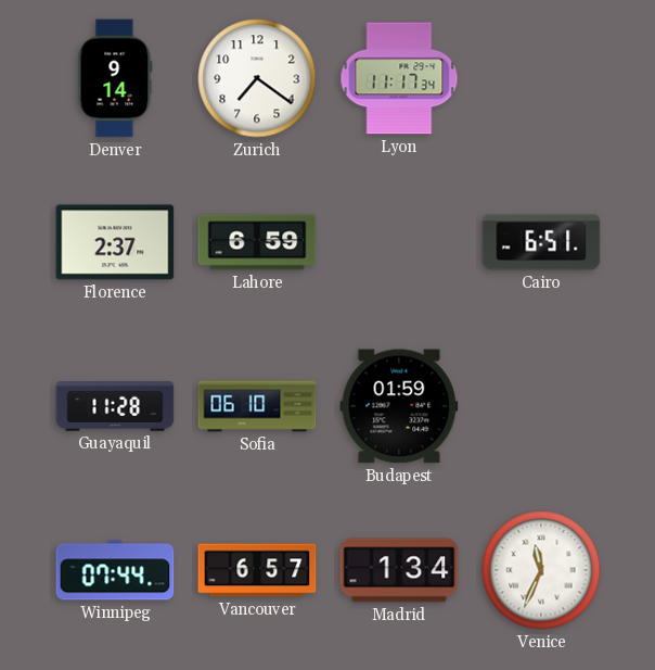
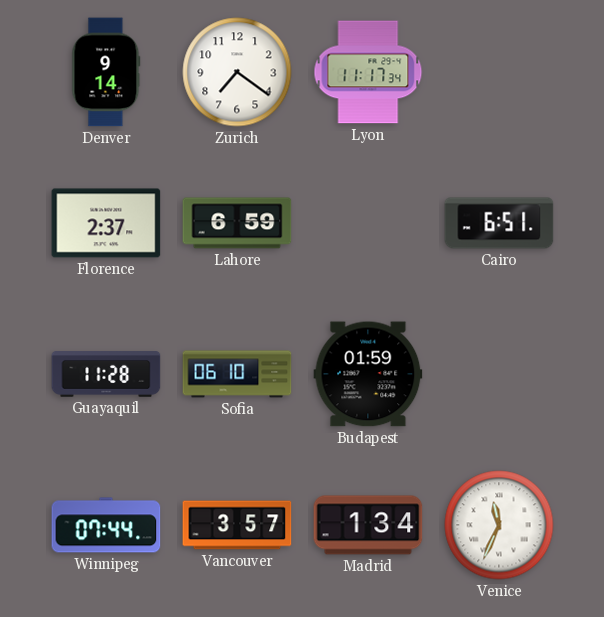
Vancouver: 6:57 -> 3:57 (237, 525)
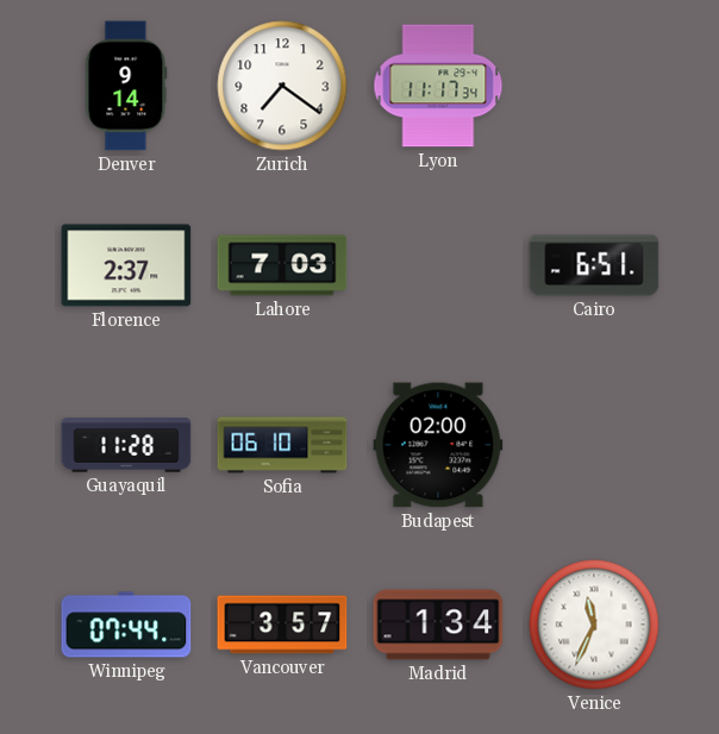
Lahore: 6:59 -> 7:03 (282, 265)
Budapest: 01:59 -> 02:00 (438, 445)
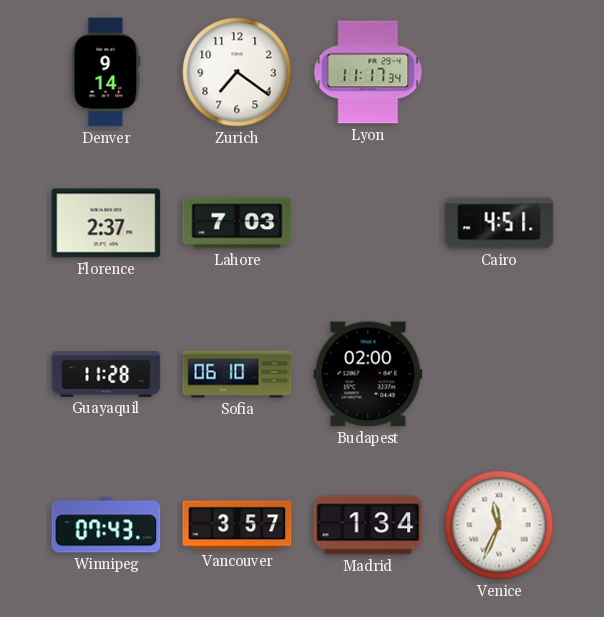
Cairo: 6:51 -> 4:51 (499, 223)
Winnipeg: 07:44 -> 07:43 (106, 525)
